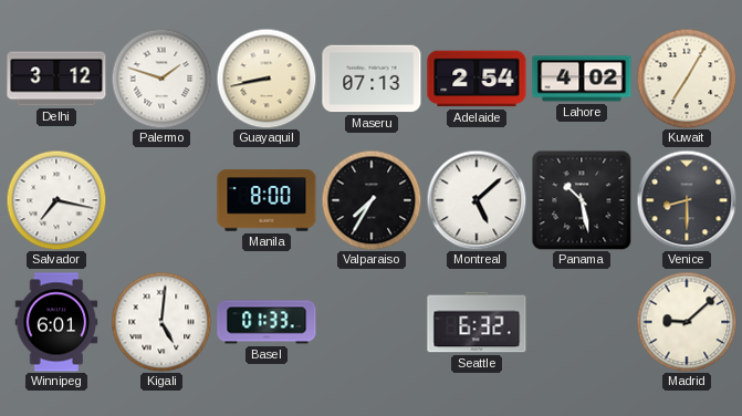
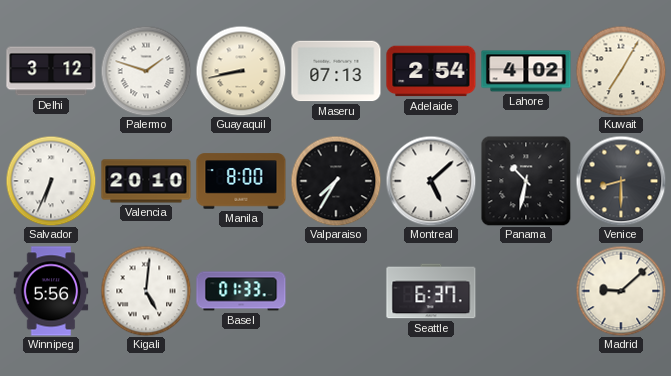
Salvador: 7:17 -> 6:34 (51, 181)
Valencia: none -> 20:10 (146, 181)
Panama: 10:28 -> 10:32 (526, 181)
Winnipeg: 6:01 -> 5:56 (51, 291)
Seattle: 6:32 -> 6:37 (431, 291)
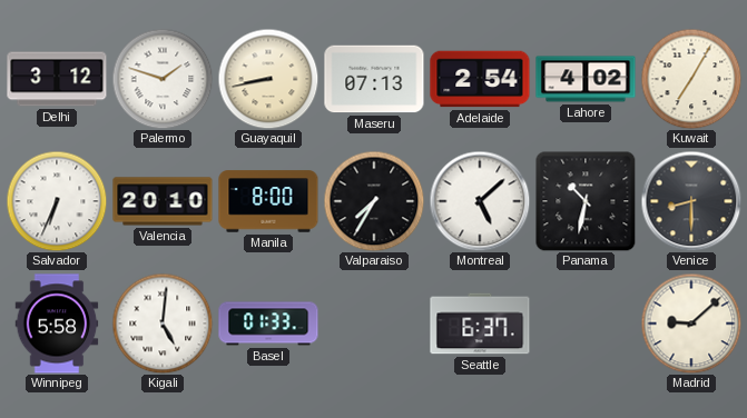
Winnipeg: 5:56 -> 5:58 (57, 324)
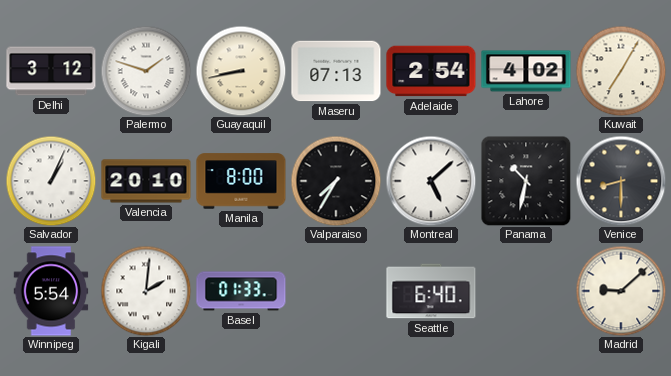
Salvador: 6:34 -> 1:04 (51, 181)
Winnipeg: 5:58 -> 5:54 (51, 291)
Kigali: 5:01 -> 2:01 (146, 291)
Seattle: 6:37 -> 6:40 (431, 291)
